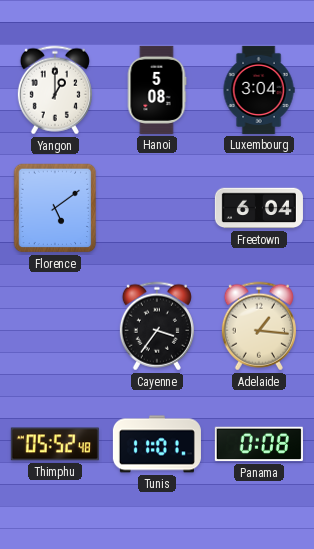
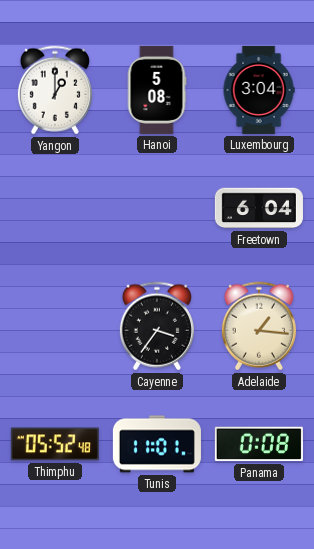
Florence: 5:09 -> none (55, 208)
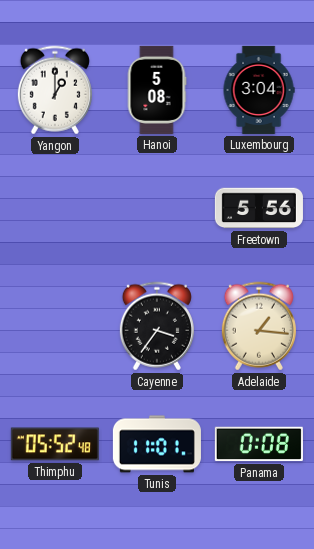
Freetown: 6:04 -> 5:56 (259, 208)
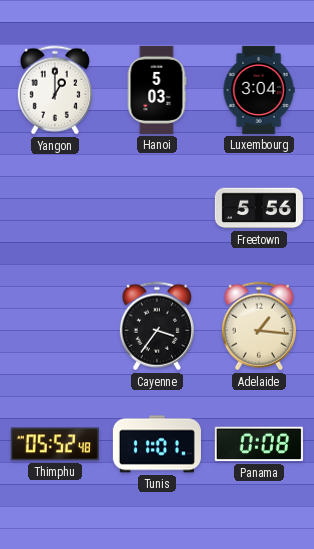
Hanoi: 5:08 -> 5:03 (157, 90)
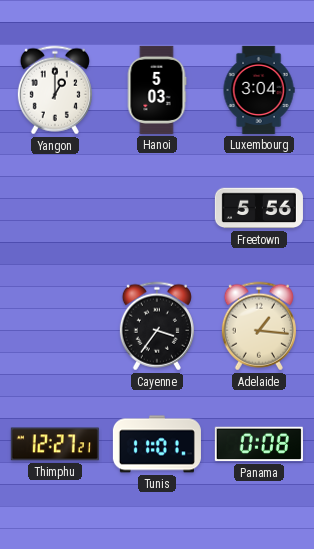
Thimphu: 05:52 -> 12:27 (55, 444)
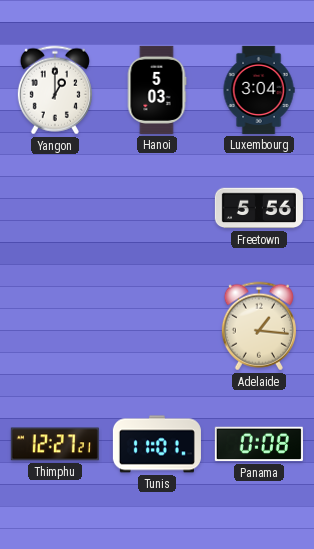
Cayenne: 3:36 -> none (157, 326)
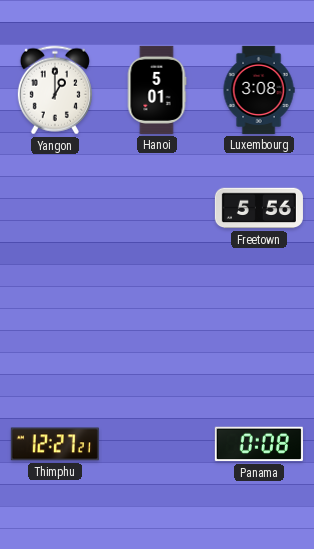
Hanoi: 5:03 -> 5:01 (157, 90)
Luxembourg: 3:04 -> 3:08 (259, 90)
Adelaide: 1:16 -> none (259, 326)
Tunis: 11:01 -> none (157, 444)
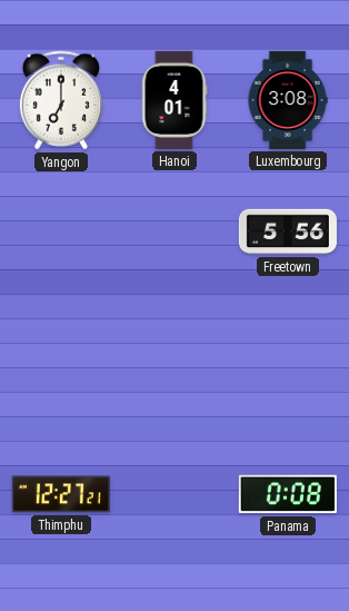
Yangon: 1:00 -> 7:00 (61, 100)
Hanoi: 5:01 -> 4:01 (174, 100)
